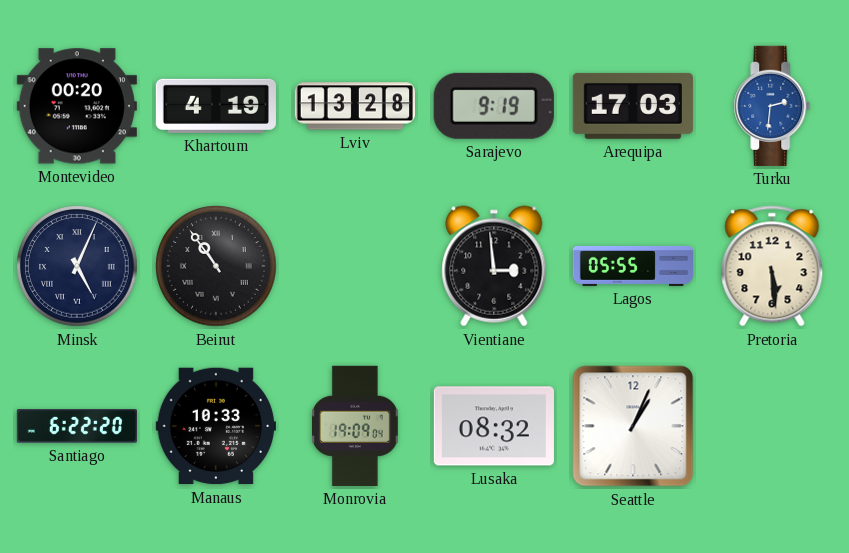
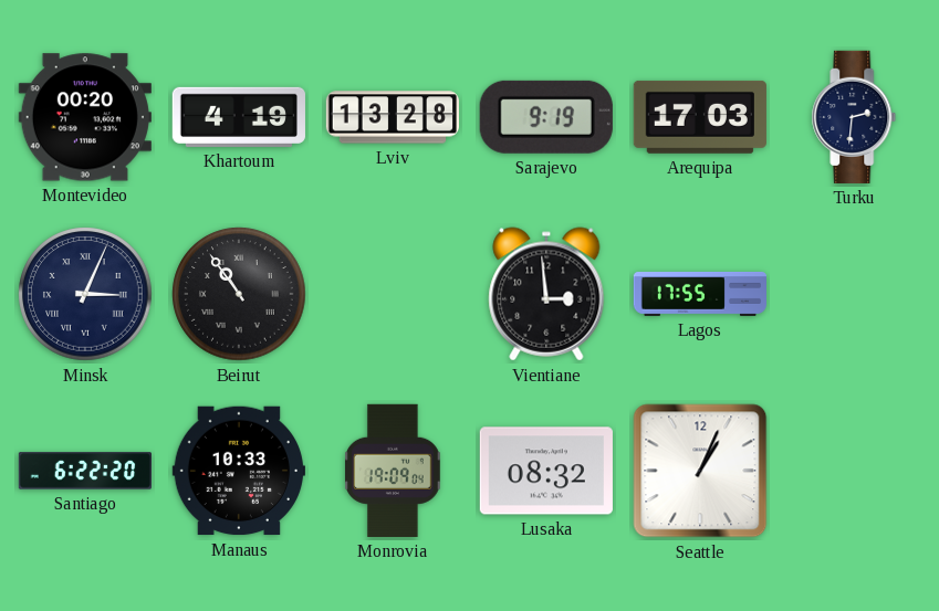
Turku dial: blue -> navy (854, 117)
Minsk: 5:04 -> 3:04 (85, 294)
Lagos: 05:55 -> 17:55 (699, 294)
Pretoria: 5:29 -> none (772, 266)
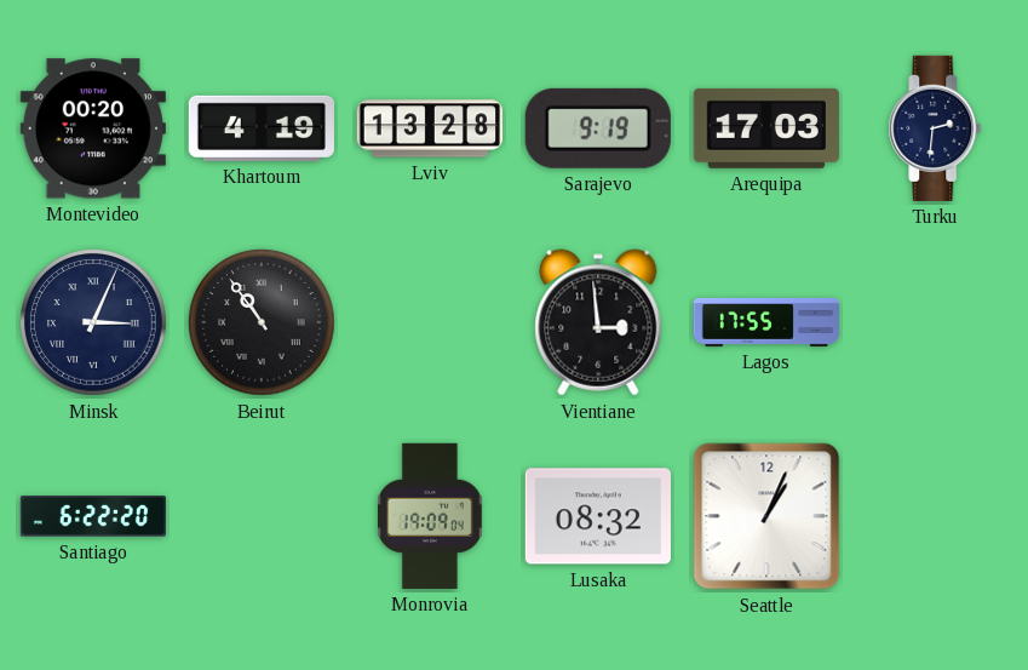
Manaus: 10:33 -> none (239, 471)
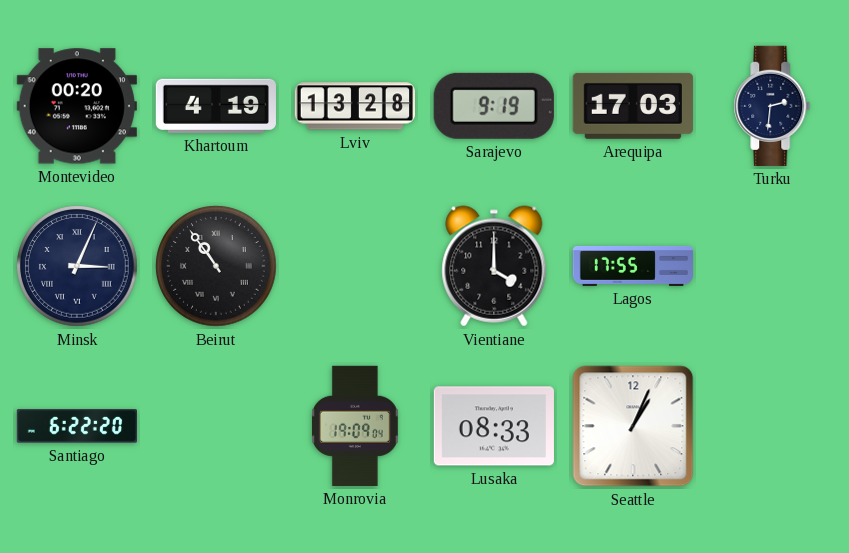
Vientiane: 2:59 -> 4:00 (494, 266)
Lusaka: 08:32 -> 08:33 (494, 426)
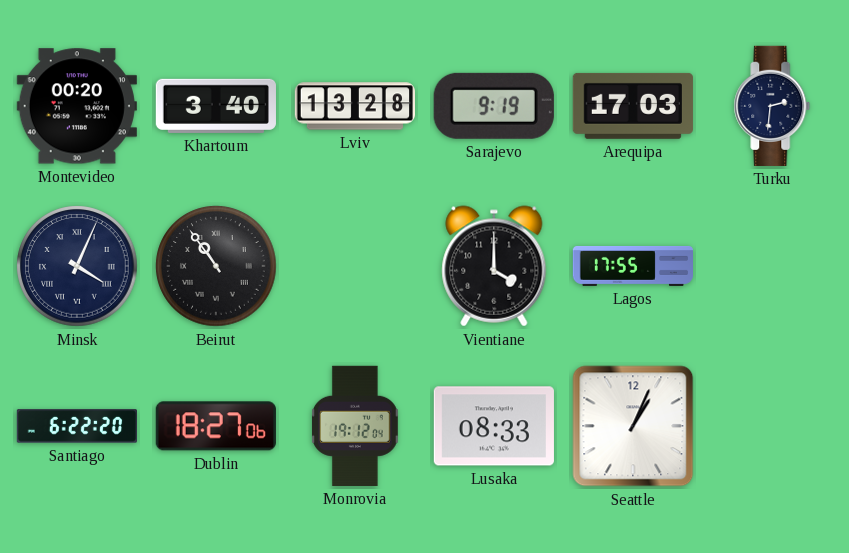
Khartoum: 4:19 -> 3:40 (216, 106)
Minsk: 3:04 -> 4:04 (77, 266)
Dublin: none -> 18:27 (216, 426)
Monrovia: 19:09 -> 19:12 (356, 426)
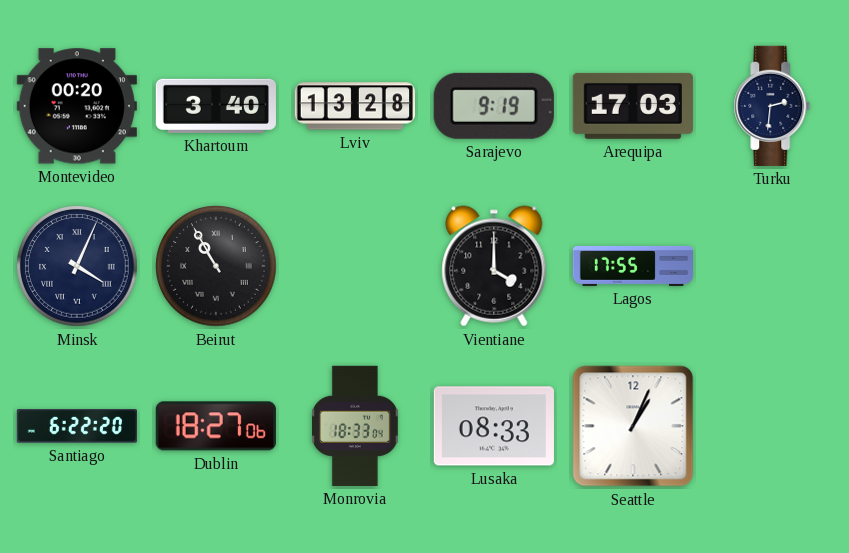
Beirut: 10:54 -> 10:55 (216, 266)
Monrovia: 19:12 -> 18:33 (356, 426)
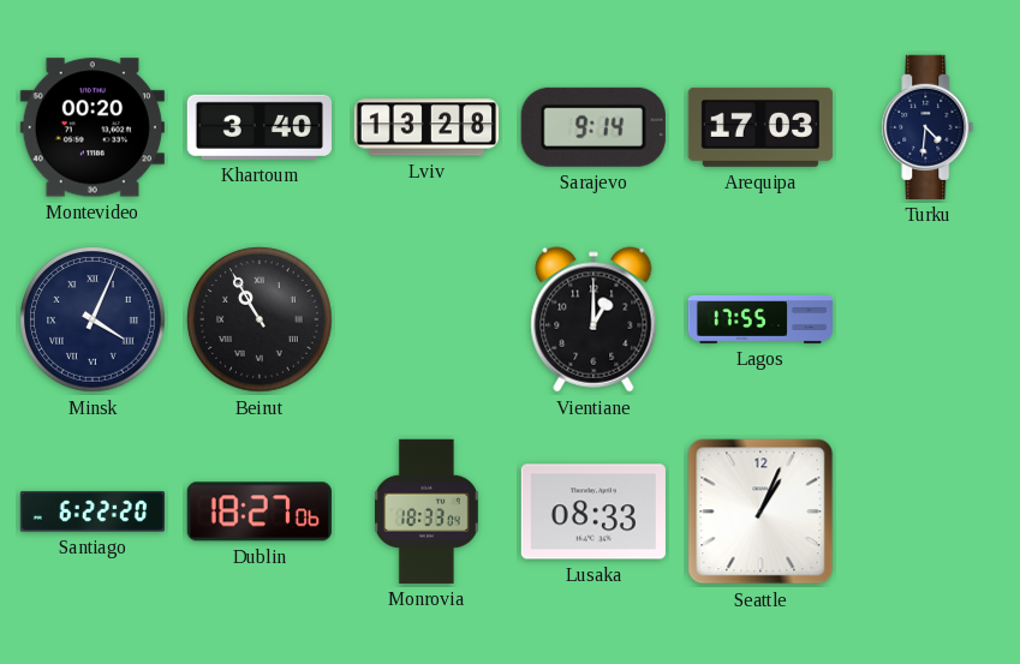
Sarajevo: 9:19 -> 9:14 (593, 127)
Turku: 2:31 -> 4:31 (927, 127)
Vientiane: 4:00 -> 1:00 (593, 319)
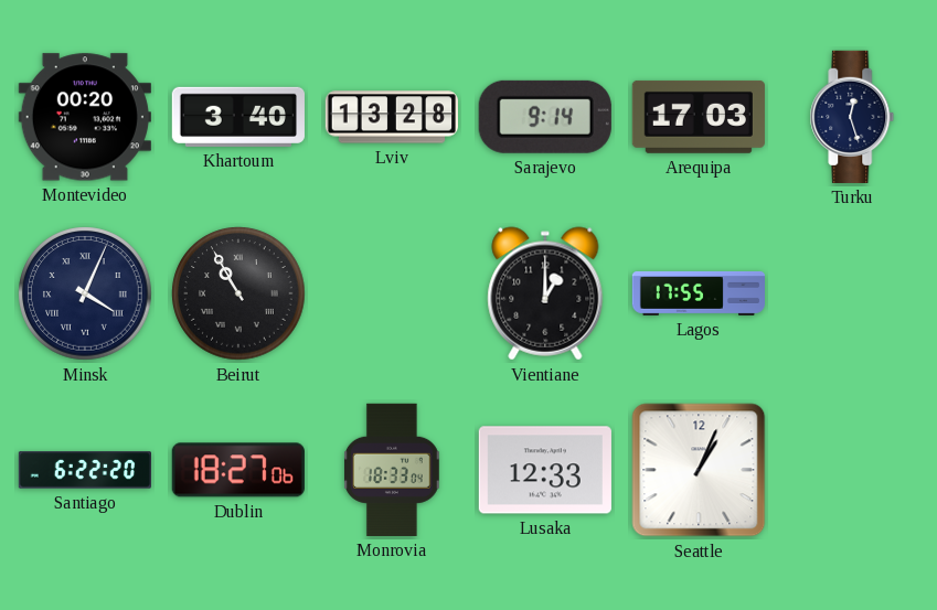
Turku: 4:31 -> 12:27 (852, 117)
Lusaka: 08:33 -> 12:33 (545, 470)
